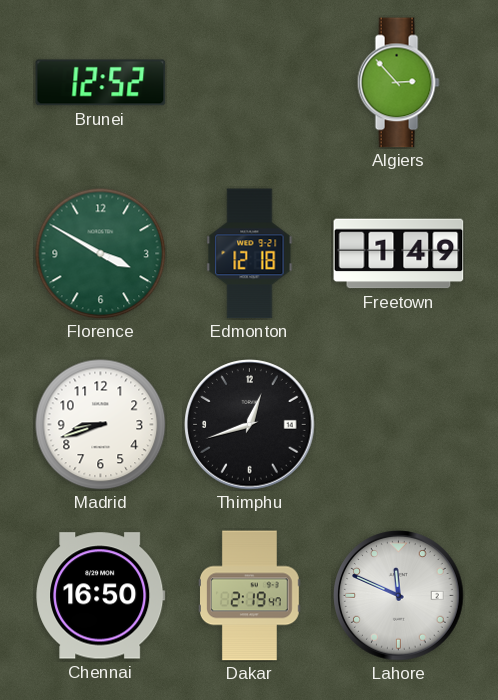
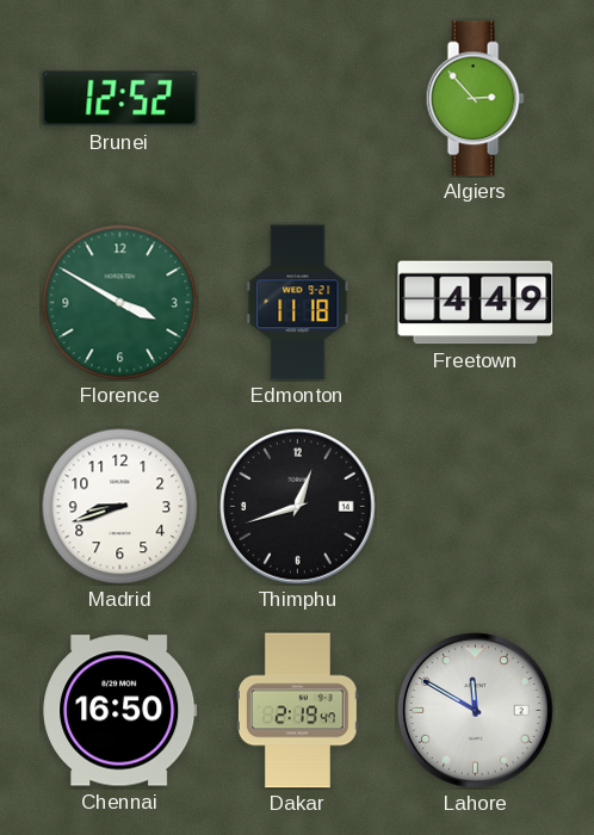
Edmonton: 12:18 -> 11:18 (298, 303)
Freetown: 1:49 -> 4:49 (476, 303)
Lahore: 11:49 -> 11:50 (476, 711)
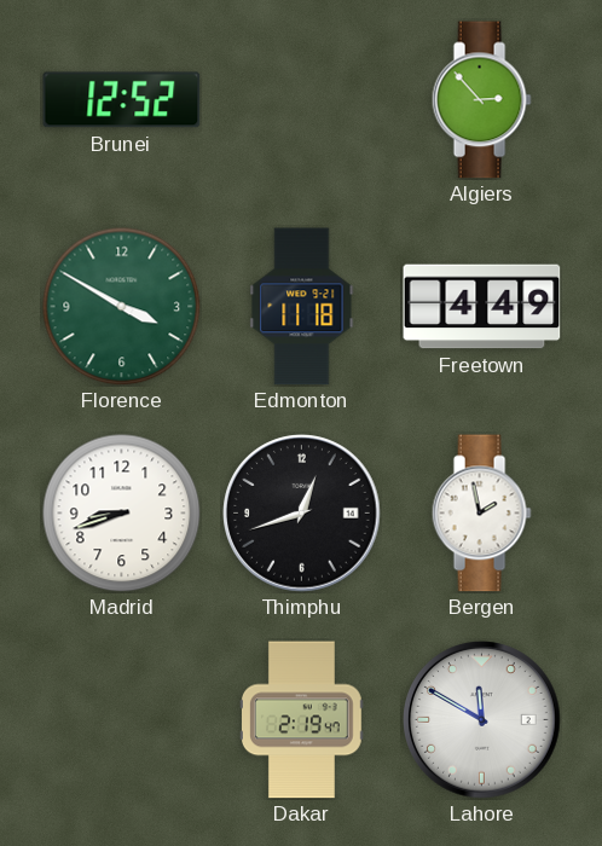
Bergen: none -> 1:58 (481, 514)
Chennai: 16:50 -> none (120, 711)
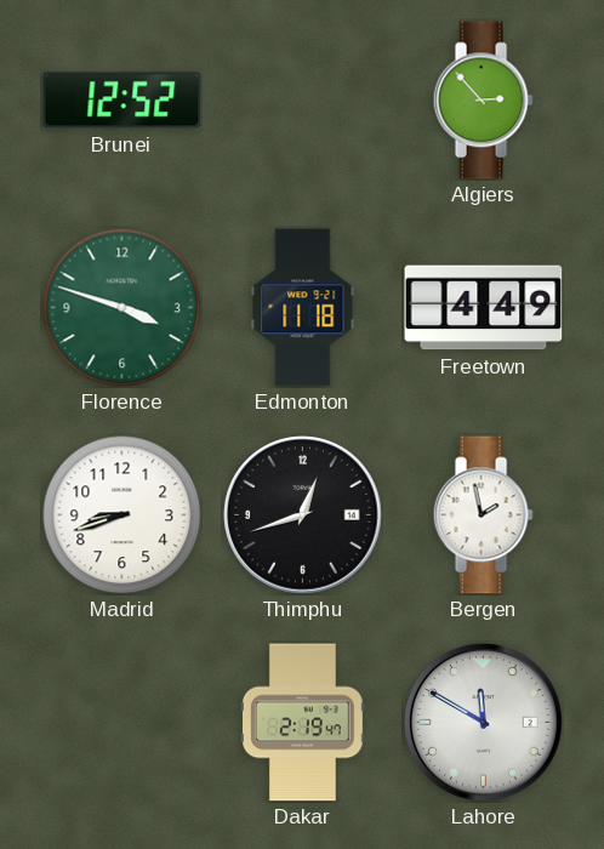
Florence: 3:50 -> 3:48 (122, 308)
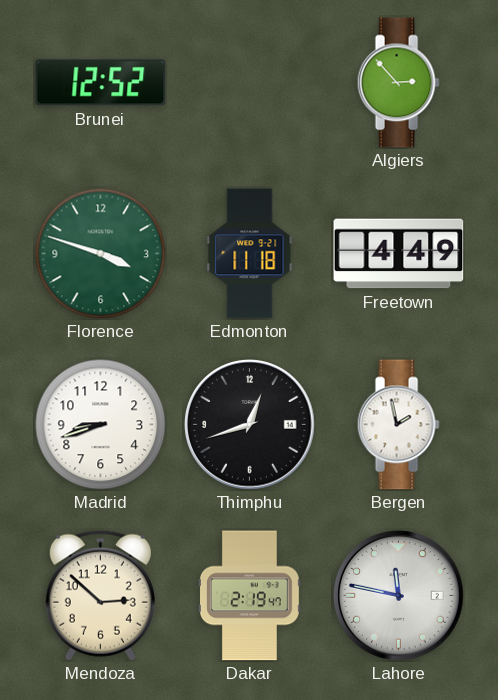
Mendoza: none -> 2:52 (100, 595)
Lahore: 11:50 -> 11:47 (399, 596)
